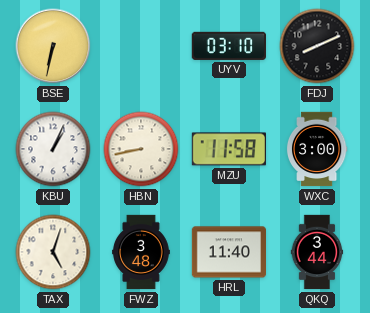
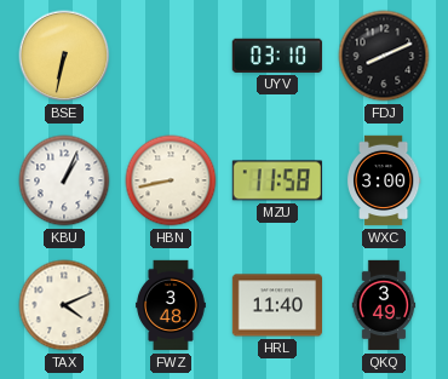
TAX: 5:03 -> 4:11 (64, 305)
QKQ: 3:44 -> 3:49 (384, 305)
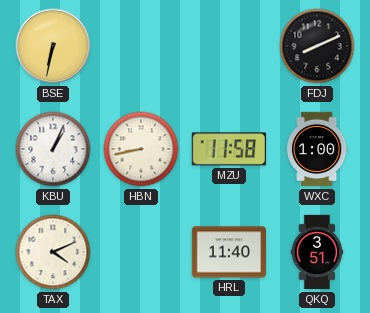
UYV: 03:10 -> none (277, 56)
WXC: 3:00 -> 1:00 (317, 149)
FWZ: 3:48 -> none (172, 305)
QKQ: 3:49 -> 3:51 (317, 252)
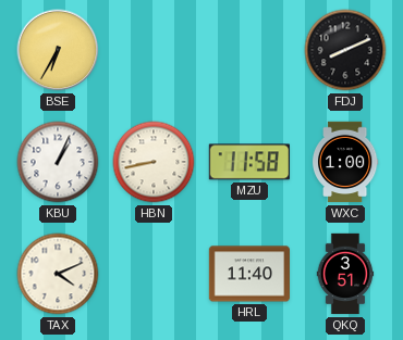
BSE: 6:32 -> 6:35 (58, 50)
